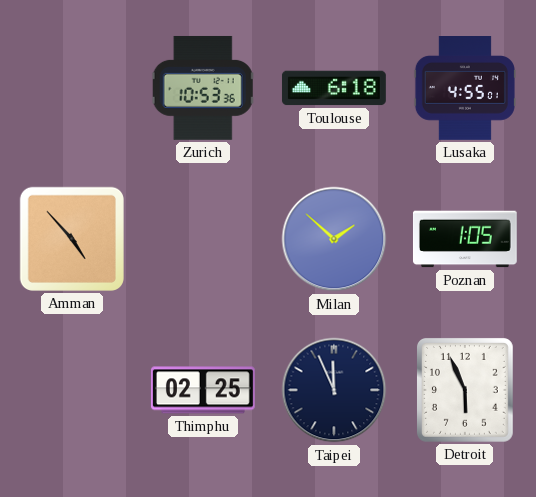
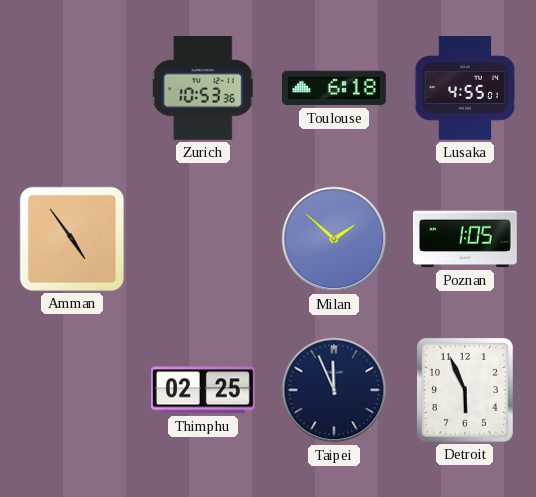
Amman: 4:53 -> 4:54 (72, 239)
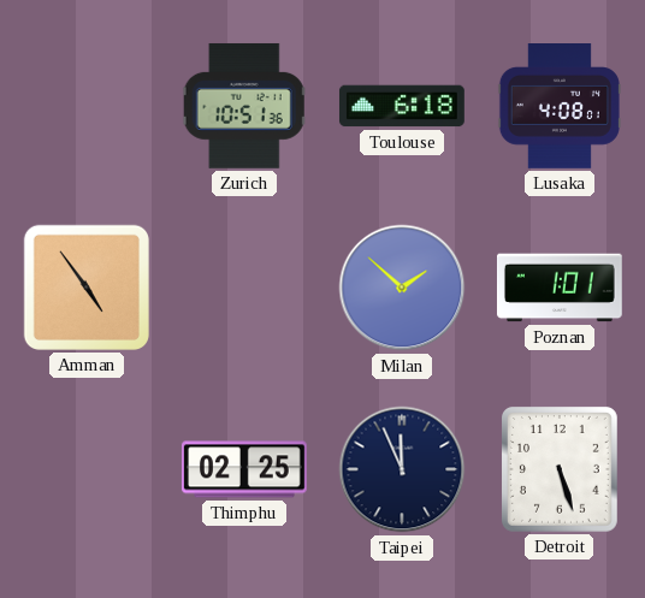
Zurich: 10:53 -> 10:51 (244, 106)
Lusaka: 4:55 -> 4:08 (560, 107)
Poznan: 1:05 -> 1:01 (560, 288)
Detroit: 5:56 -> 5:27 (560, 469)
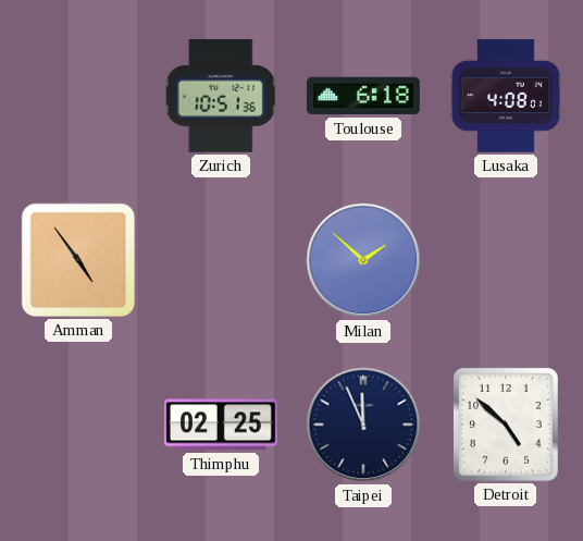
Poznan: 1:01 -> none (560, 288)
Detroit: 5:27 -> 4:52 (506, 425)
